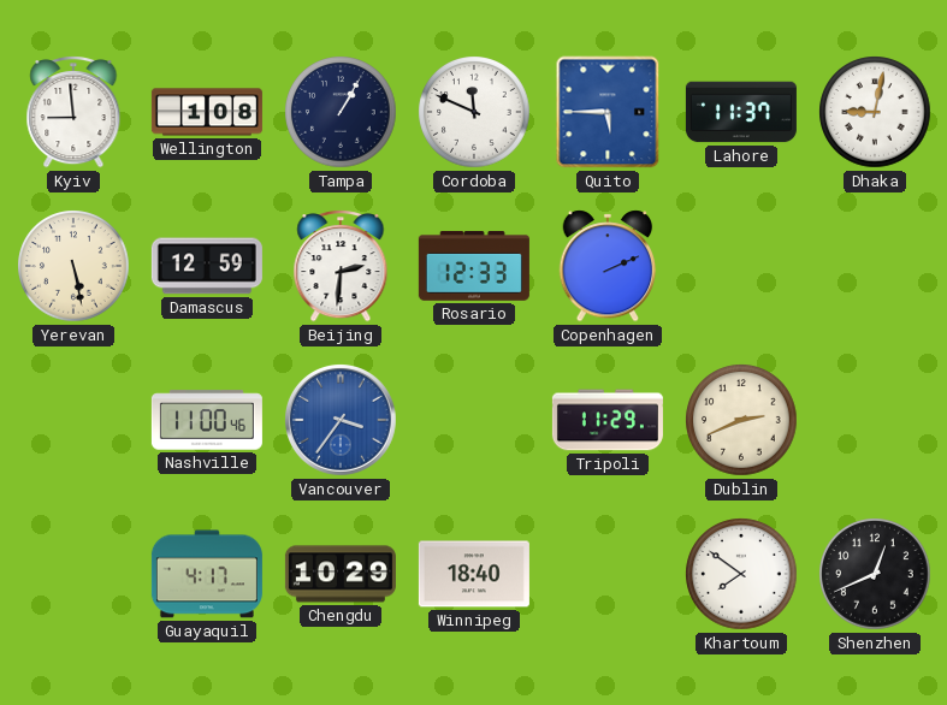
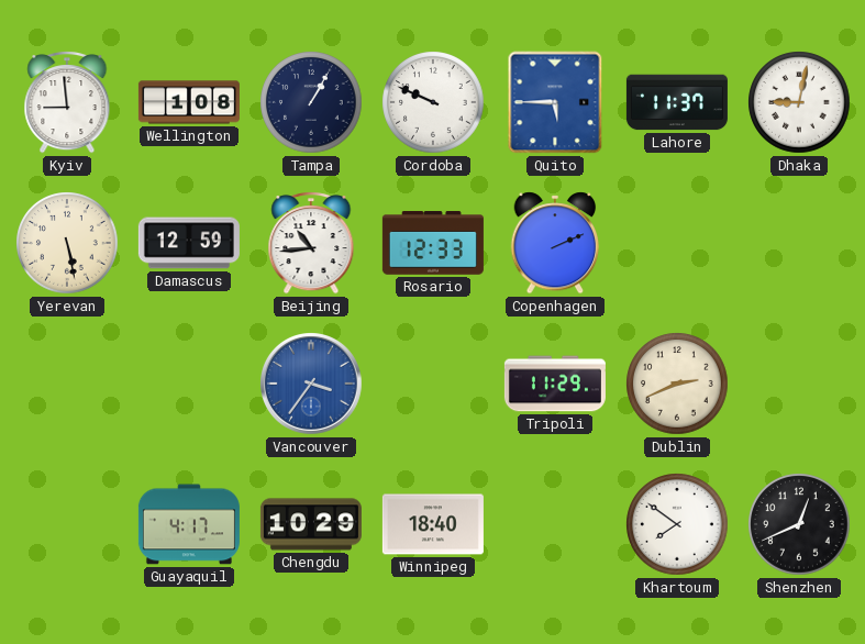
Cordoba: 11:49 -> 9:49 (433, 102)
Beijing: 2:31 -> 10:44 (311, 243)
Nashville: 11:00 -> none (207, 420)
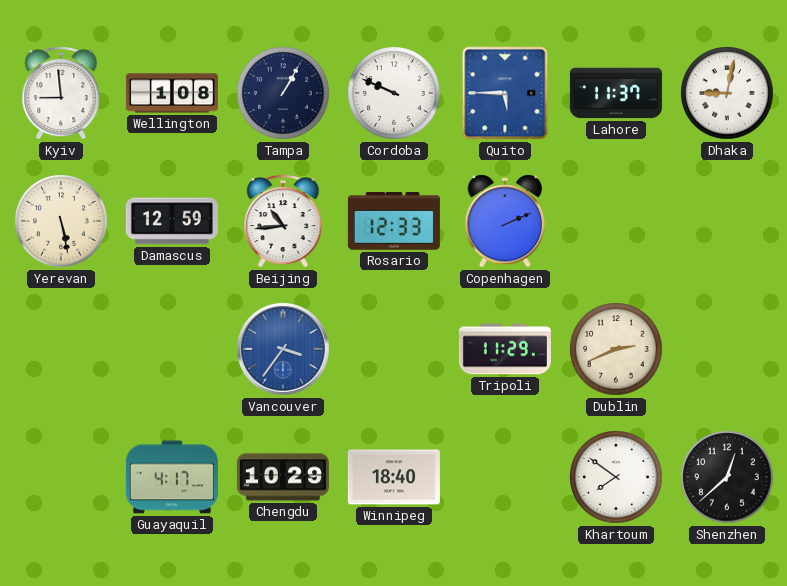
Shenzhen: 12:41 -> 12:38 (727, 477)
